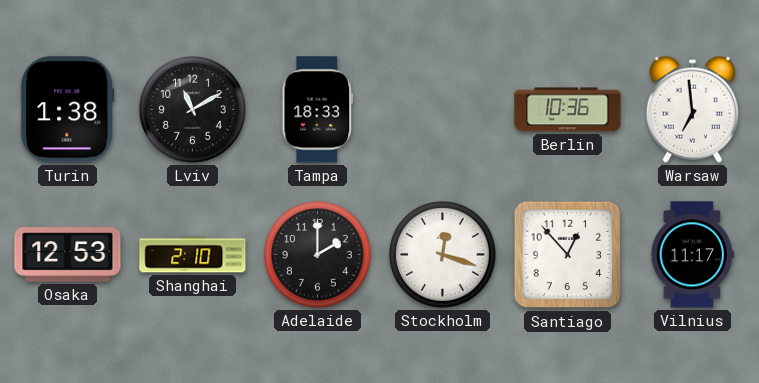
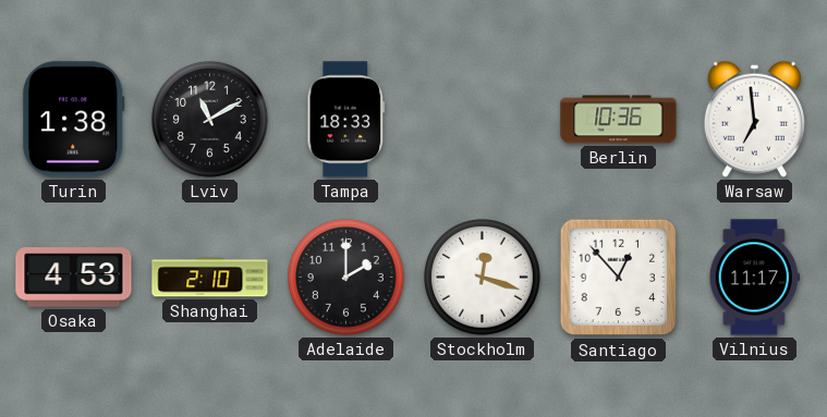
Osaka: 12:53 -> 4:53 (74, 278)
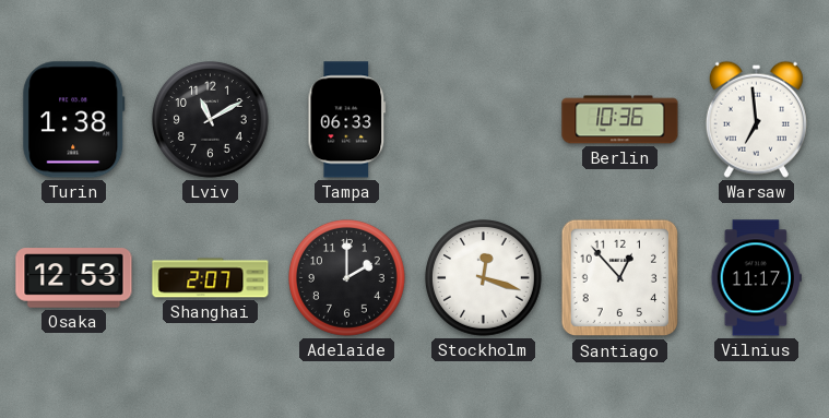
Tampa: 18:33 -> 06:33 (347, 120)
Osaka: 4:53 -> 12:53 (74, 278)
Shanghai: 2:10 -> 2:07 (211, 278)
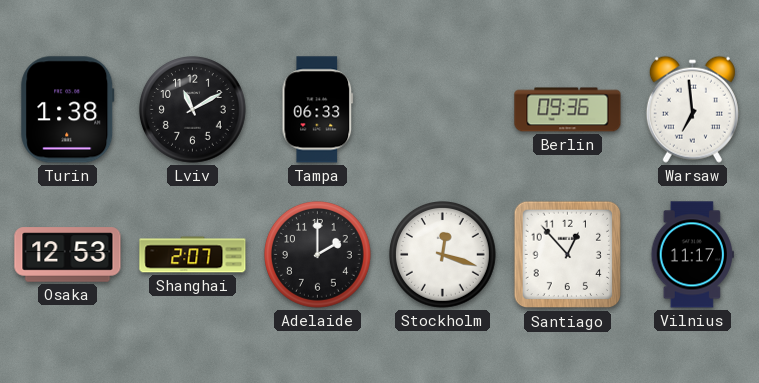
Berlin: 10:36 -> 09:36 (568, 110)
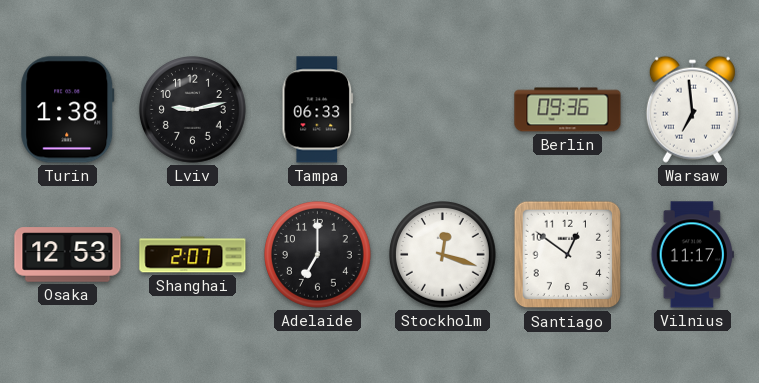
Lviv: 11:10 -> 9:13 (193, 110)
Adelaide: 2:00 -> 7:00 (318, 255)
Santiago: 12:53 -> 12:51 (568, 255)
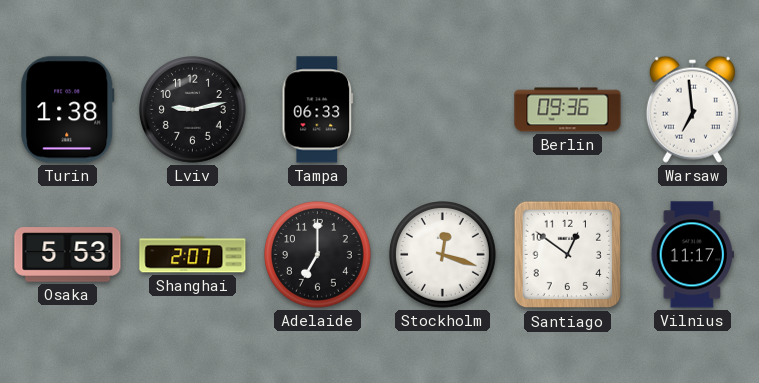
Osaka: 12:53 -> 5:53 (68, 255)
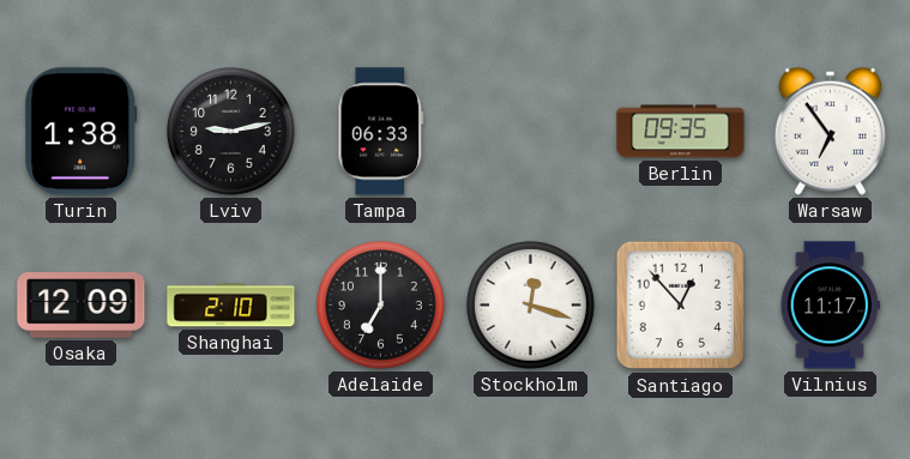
Berlin: 09:36 -> 09:35 (681, 132)
Warsaw: 6:59 -> 6:54 (830, 131)
Osaka: 5:53 -> 12:09 (82, 306)
Shanghai: 2:07 -> 2:10 (231, 306)
Santiago: 12:51 -> 12:53 (681, 306)
